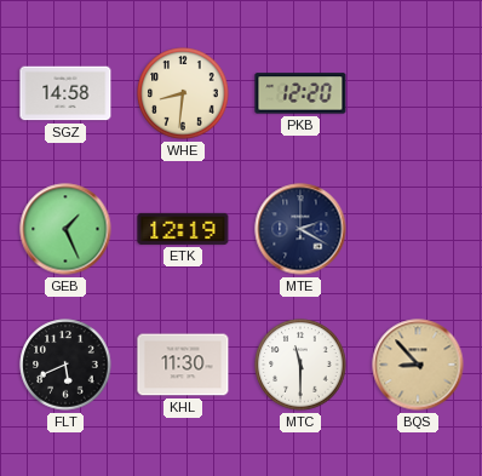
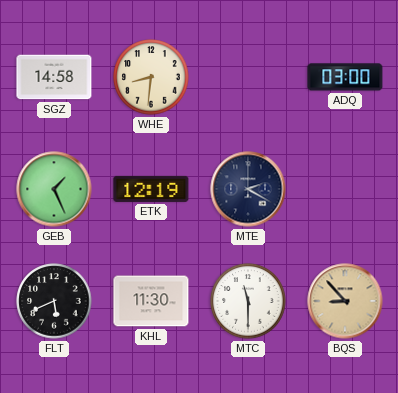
PKB: 12:20 -> none (300, 93)
ADQ: none -> 03:00 (345, 77)
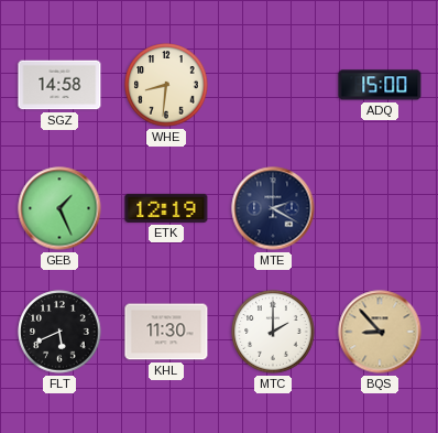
ADQ: 03:00 -> 15:00 (380, 85)
MTC: 11:30 -> 2:00 (273, 332)
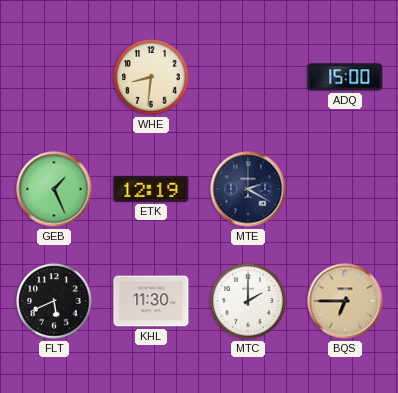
SGZ: 14:58 -> none (59, 85)
BQS: 8:53 -> 6:45 (345, 301)
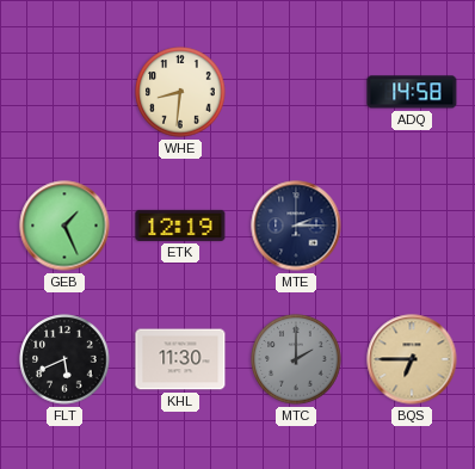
ADQ: 15:00 -> 14:58 (412, 92)
MTE: 2:20 -> 2:15 (296, 226)
MTC dial: white -> grey (296, 359)
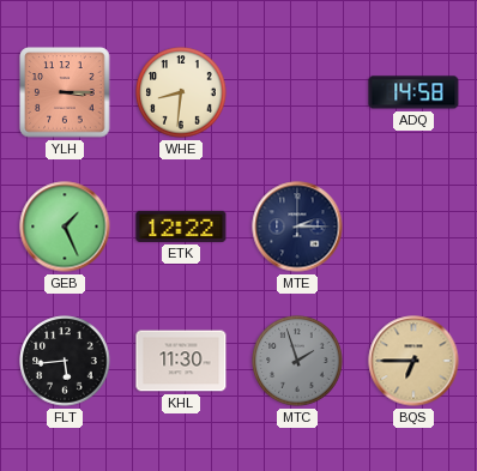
YLH: none -> 3:15 (65, 92)
ETK: 12:19 -> 12:22 (181, 227)
FLT: 5:41 -> 5:44 (65, 361)
MTC: 2:00 -> 1:57 (297, 361)
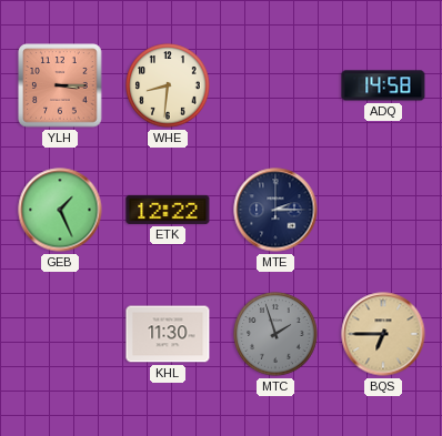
FLT: 5:44 -> none (65, 361)
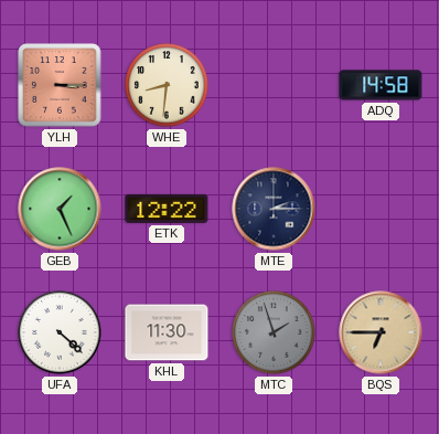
UFA: none -> 4:22 (60, 332)
